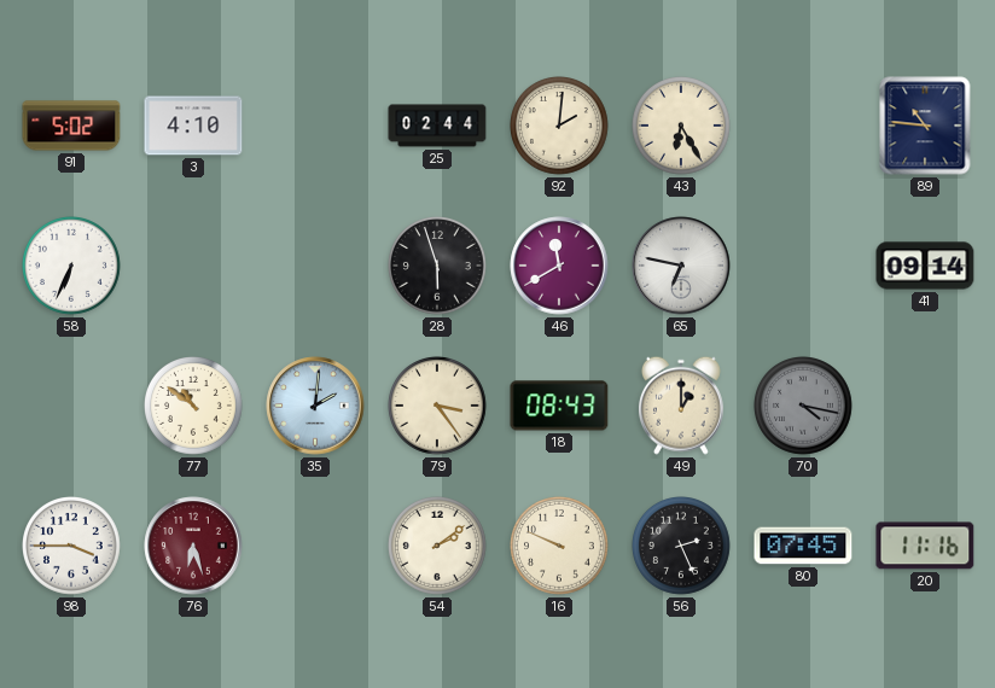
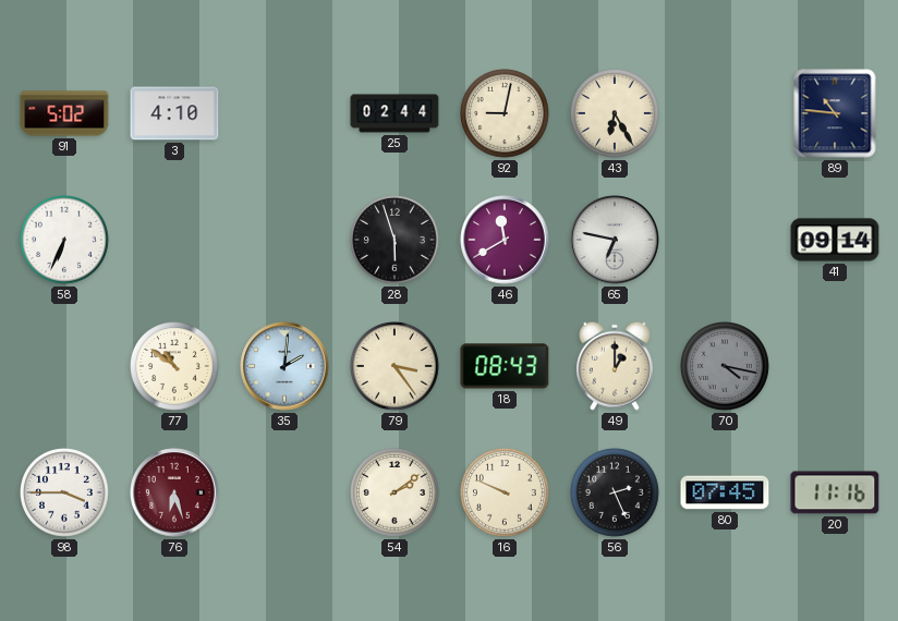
92: 2:01 -> 9:02 (506, 114)
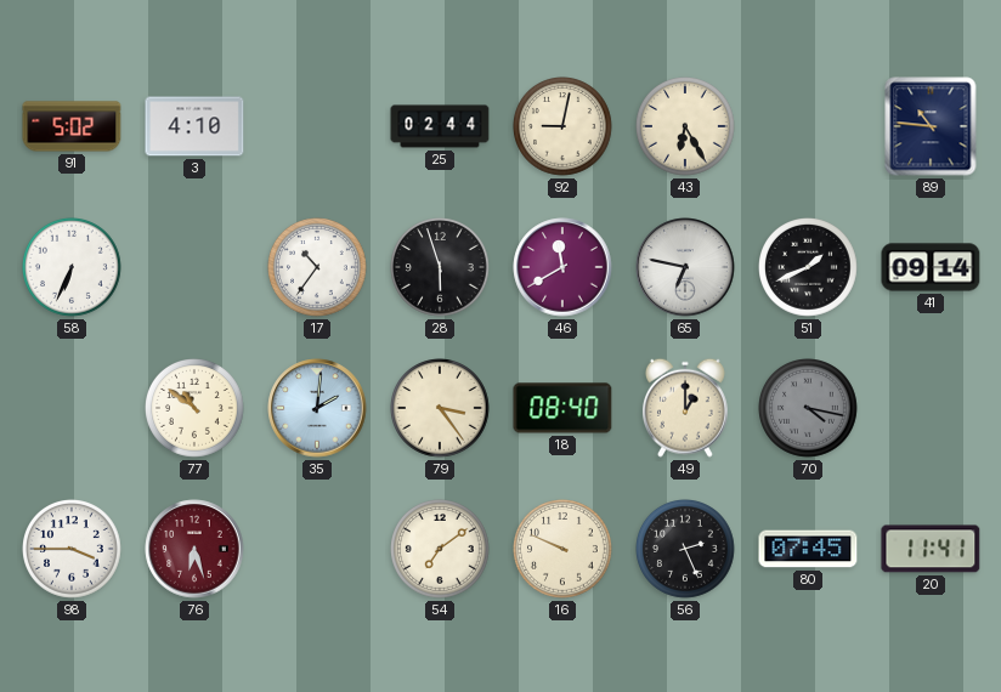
17: none -> 10:36 (318, 268)
51: none -> 1:41 (809, 268)
18: 08:43 -> 08:40 (562, 408)
54: 2:09 -> 7:09 (441, 550)
20: 11:16 -> 11:41 (931, 549)
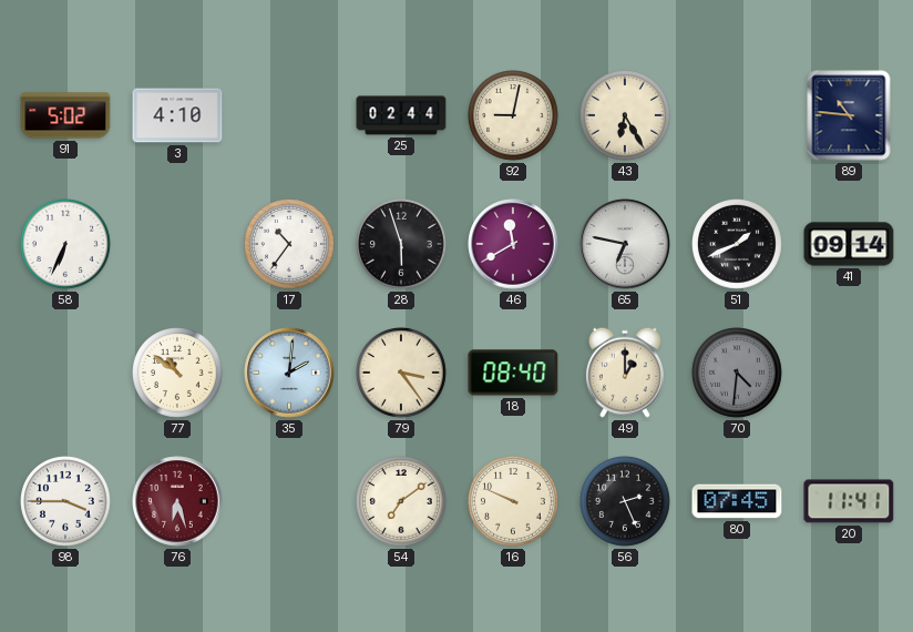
70: 4:17 -> 4:31 (738, 374)
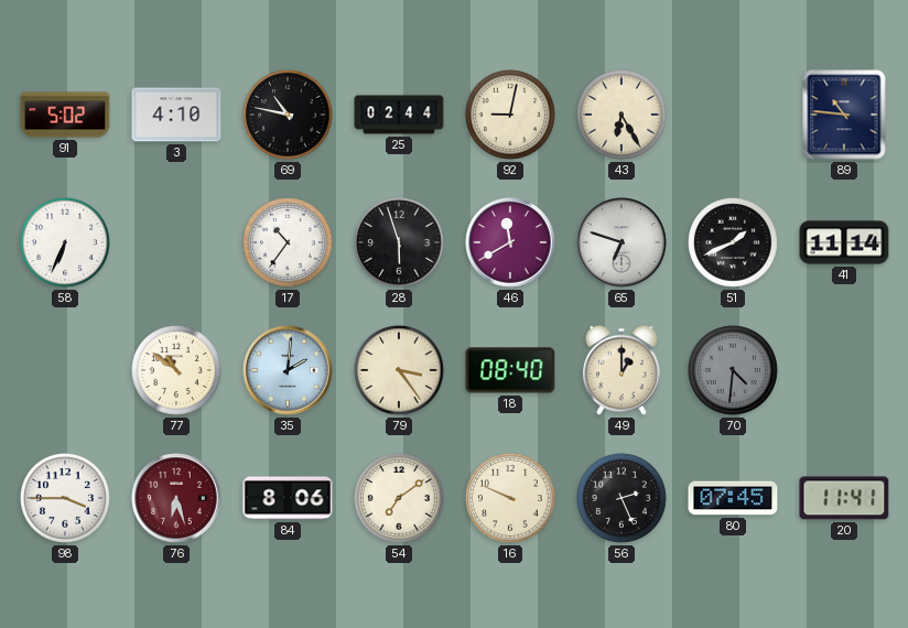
69: none -> 10:47 (289, 116)
65: 6:47 -> 6:48 (621, 242)
41: 09:14 -> 11:14 (844, 242)
84: none -> 8:06 (288, 498)
